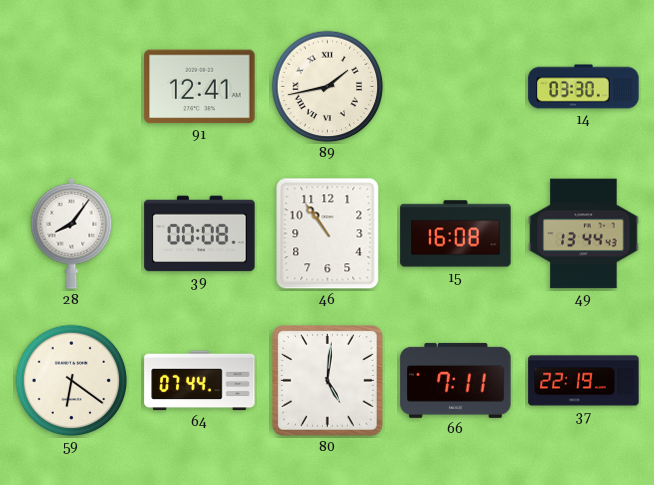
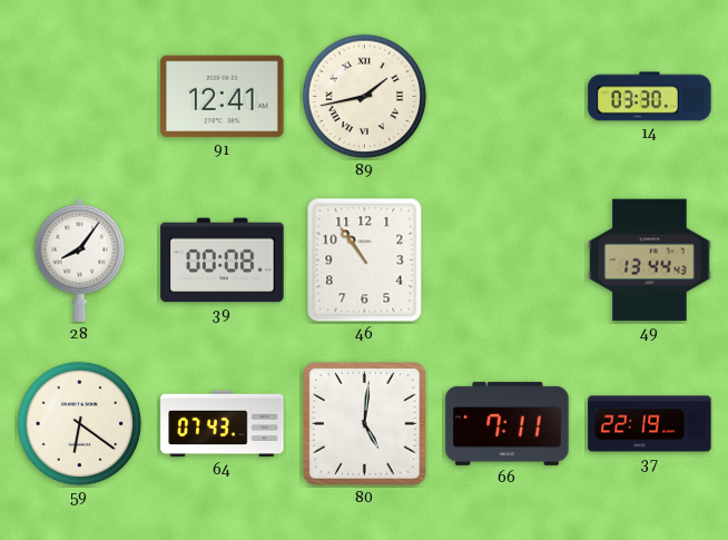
15: 16:08 -> none (456, 234)
64: 07:44 -> 07:43 (223, 424)
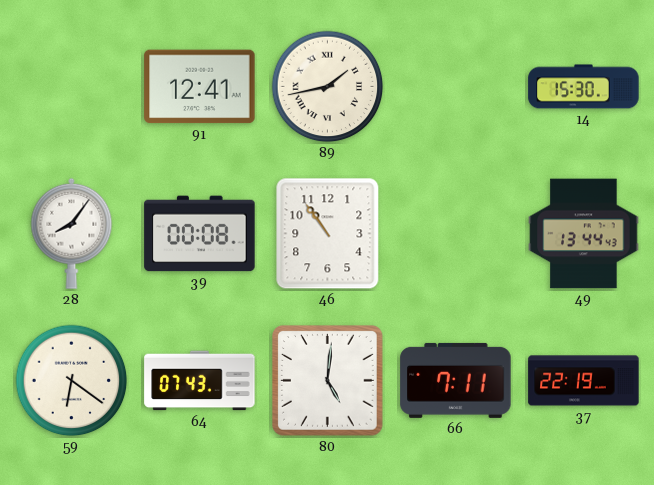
14: 03:30 -> 15:30 (584, 87)
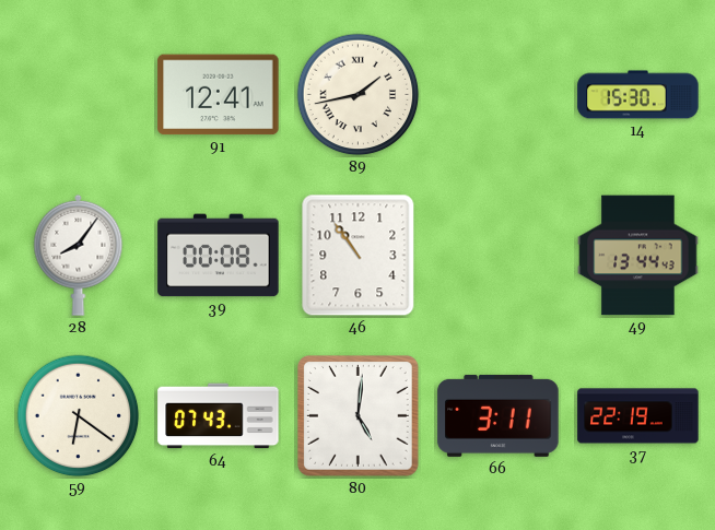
66: 7:11 -> 3:11 (499, 415)
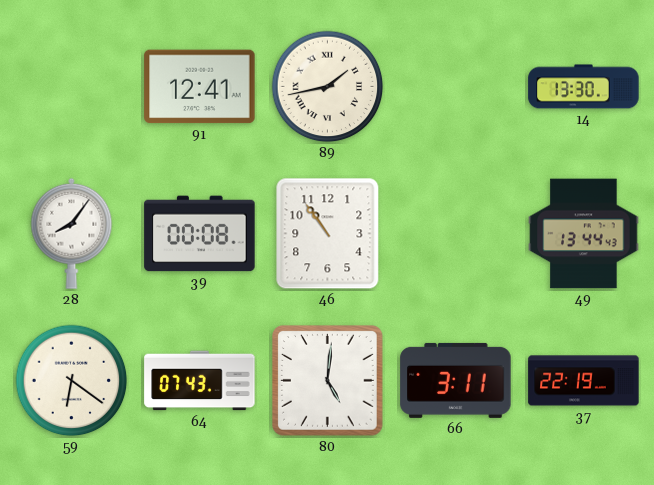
14: 15:30 -> 13:30 (584, 87)
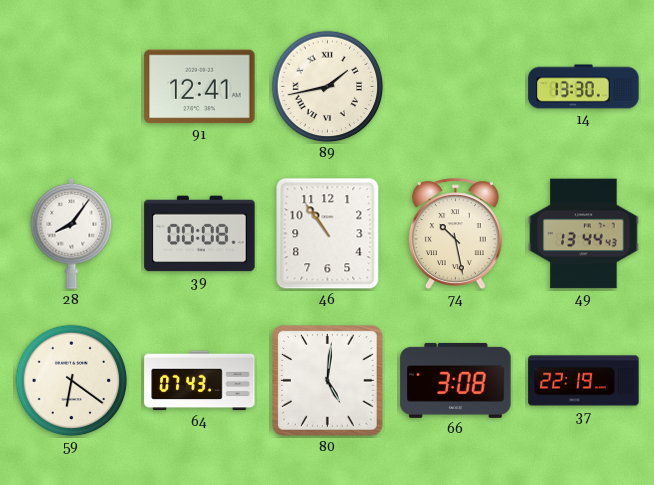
74: none -> 10:28 (455, 233)
66: 3:11 -> 3:08 (456, 380)
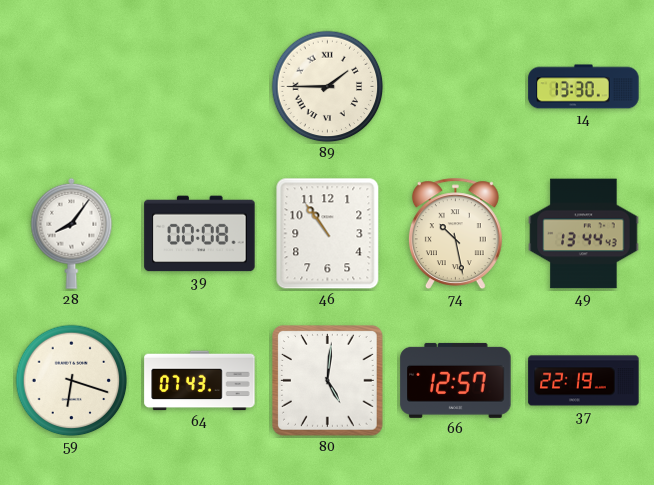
91: 12:41 -> none (200, 87)
89: 1:43 -> 1:45 (328, 87)
59: 6:21 -> 6:18 (72, 381)
66: 3:08 -> 12:57 (456, 380)
